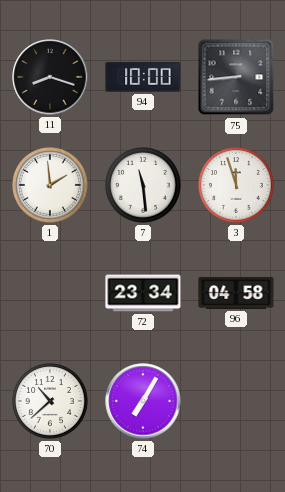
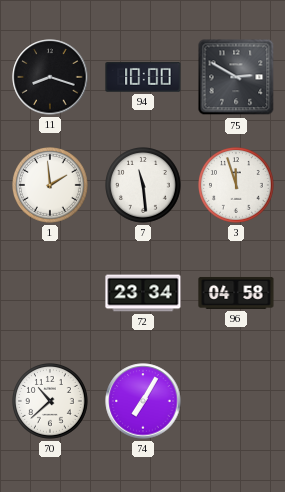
75: 8:44 -> 2:50 (236, 77)
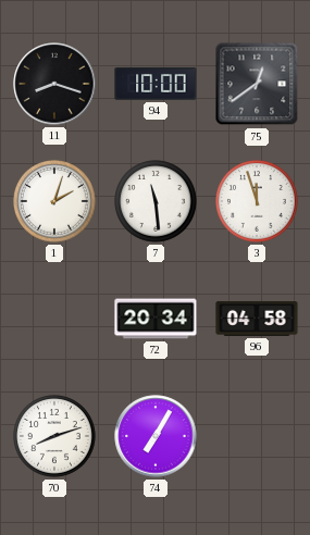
75: 2:50 -> 12:39 (257, 84)
1: 1:59 -> 2:03 (55, 202)
72: 23:34 -> 20:34 (156, 319)
70: 10:38 -> 8:12 (55, 437)
